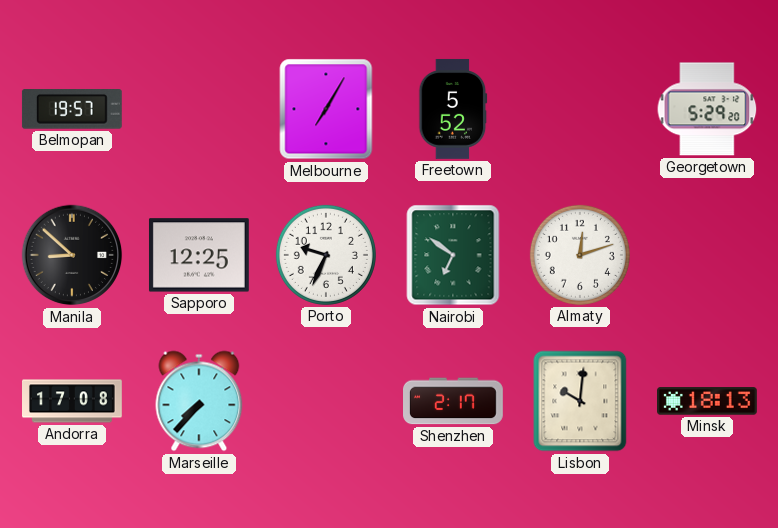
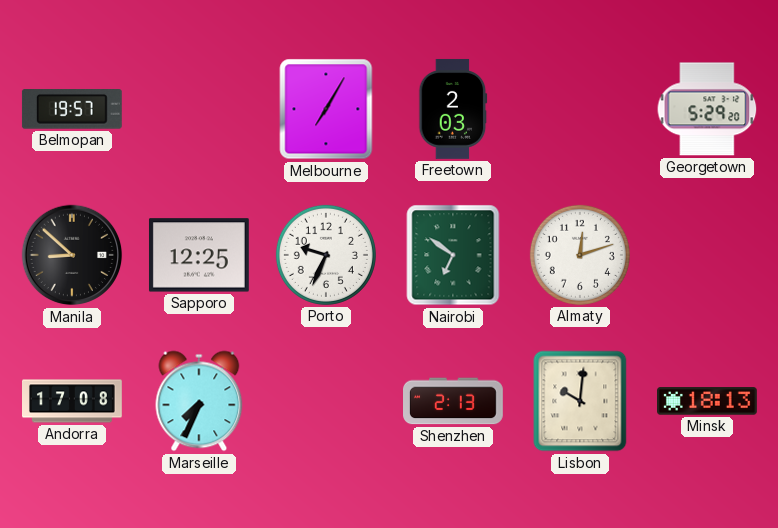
Freetown: 5:52 -> 2:03 (453, 109)
Marseille: 7:37 -> 7:34 (199, 401)
Shenzhen: 2:17 -> 2:13 (454, 401)
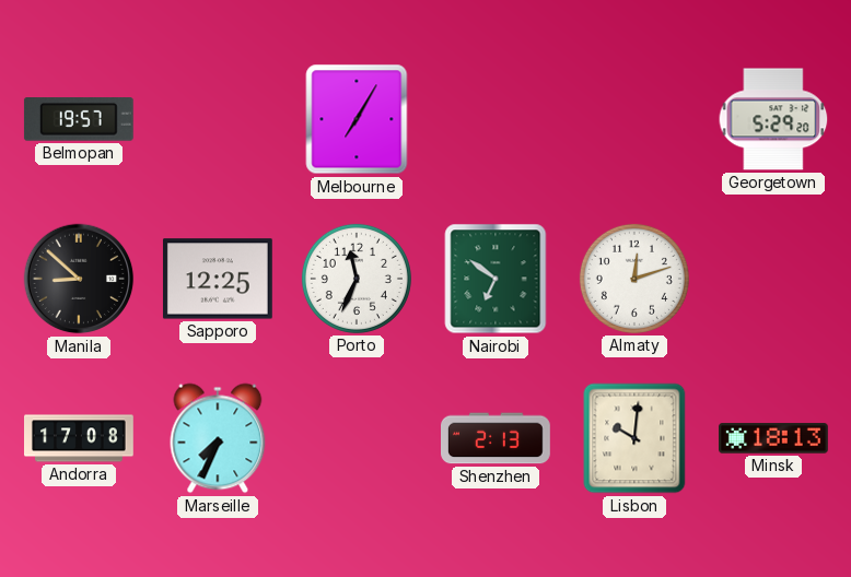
Freetown: 2:03 -> none (453, 109)
Porto: 9:34 -> 11:34 (357, 279)
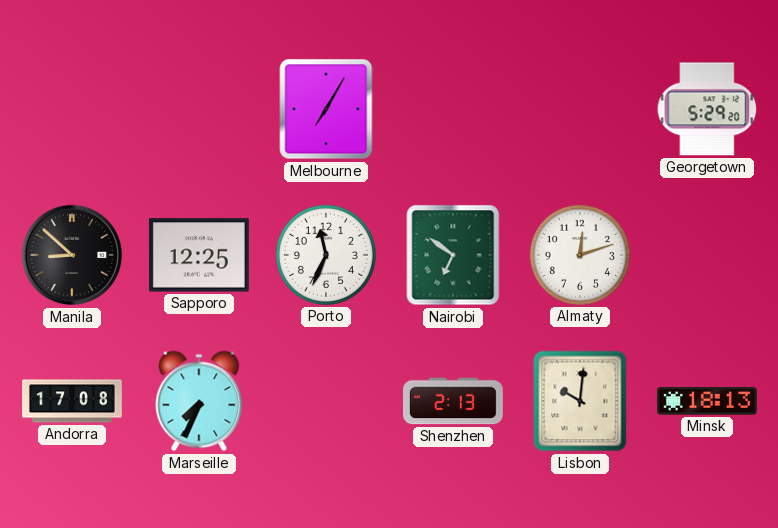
Belmopan: 19:57 -> none (79, 120)
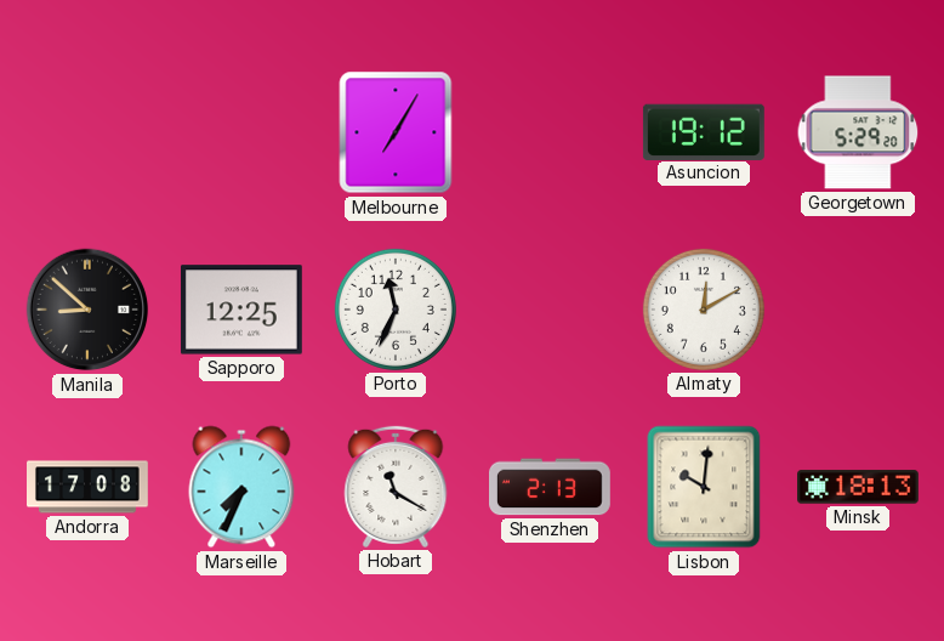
Asuncion: none -> 19:12 (704, 131)
Nairobi: 6:51 -> none (453, 255)
Almaty: 12:12 -> 12:10 (704, 310)
Hobart: none -> 11:20 (396, 487)
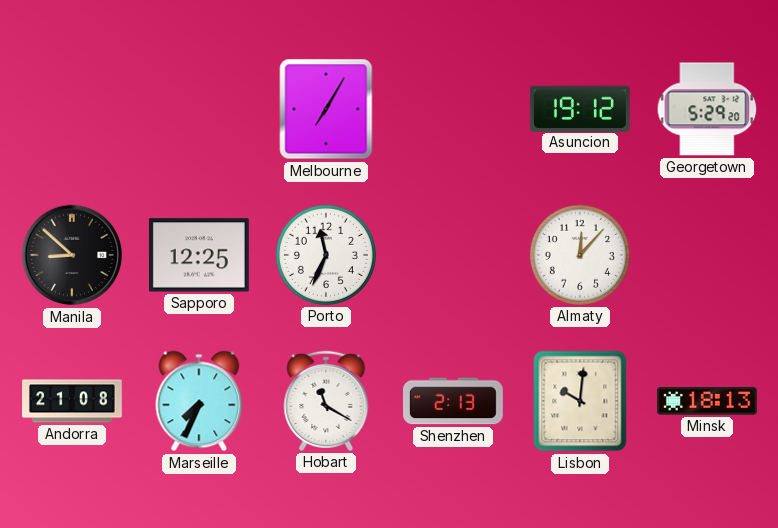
Almaty: 12:10 -> 12:07 (580, 255)
Andorra: 17:08 -> 21:08 (73, 401)
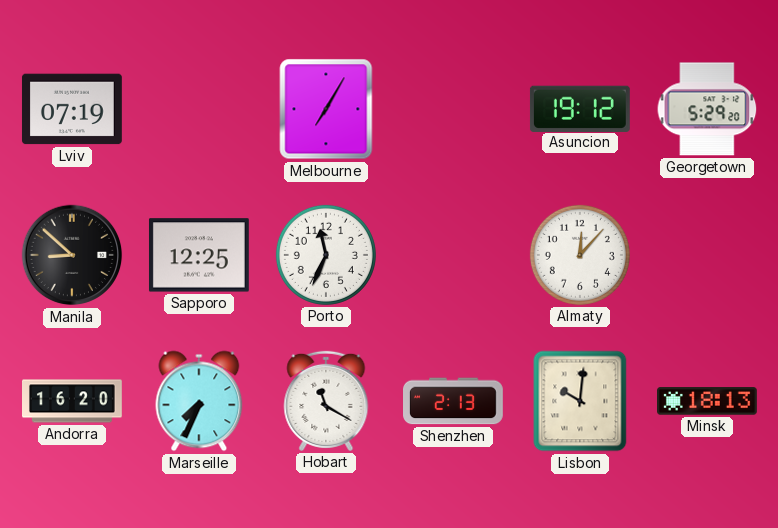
Lviv: none -> 07:19 (72, 109)
Andorra: 21:08 -> 16:20 (73, 401)
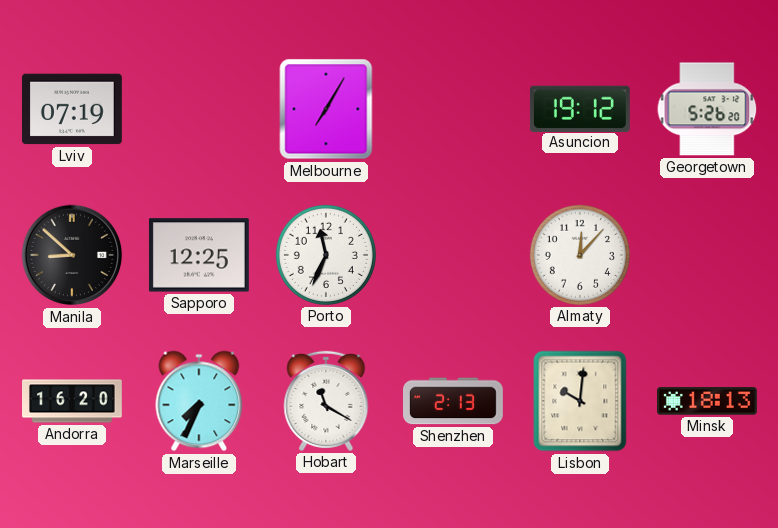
Georgetown: 5:29 -> 5:26 (707, 109)
